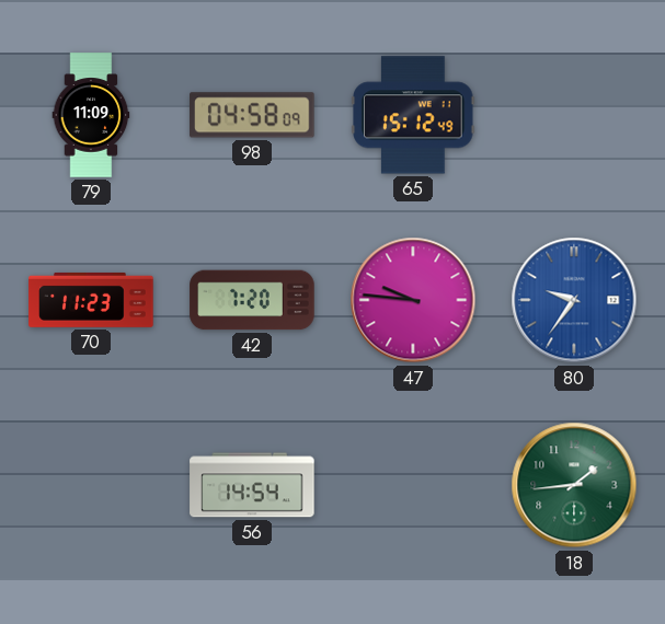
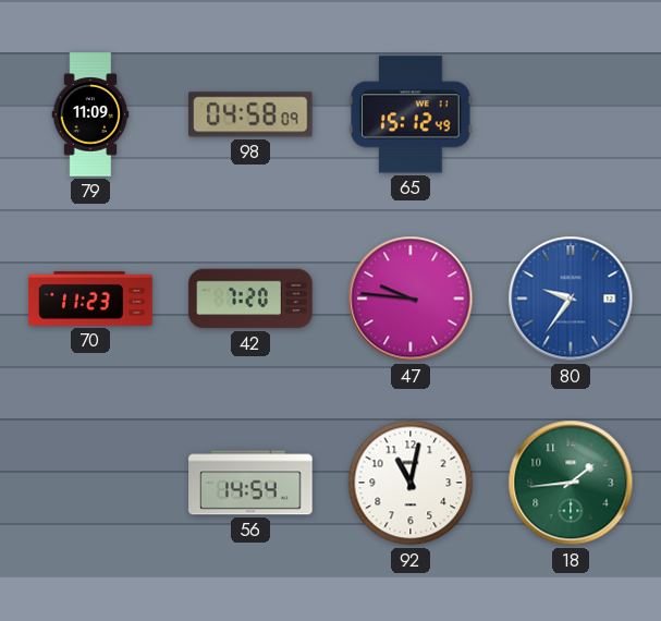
92: none -> 11:02 (411, 483)
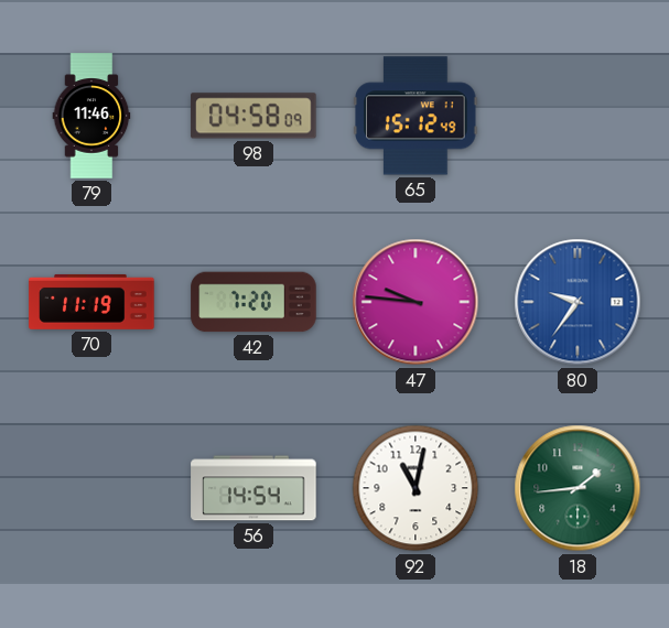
79: 11:09 -> 11:46 (91, 116)
70: 11:23 -> 11:19 (91, 302)
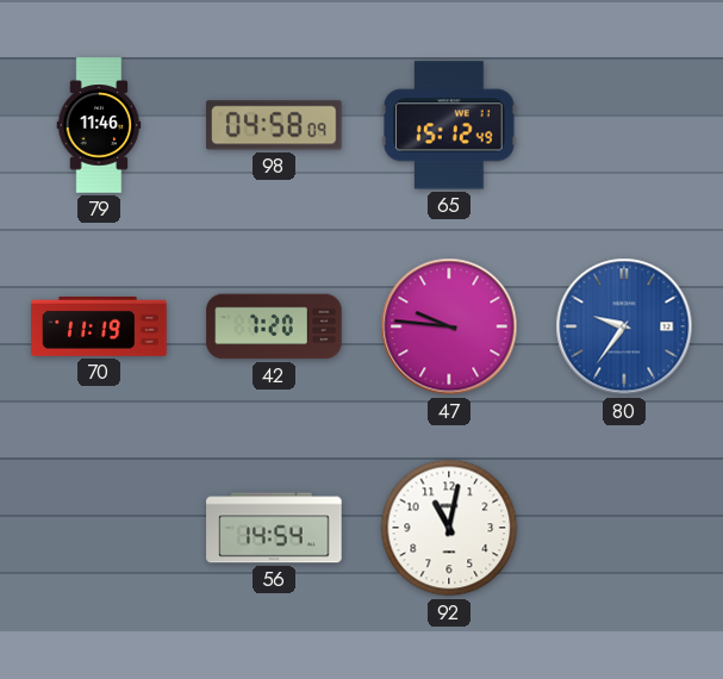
18: 1:44 -> none (578, 488)
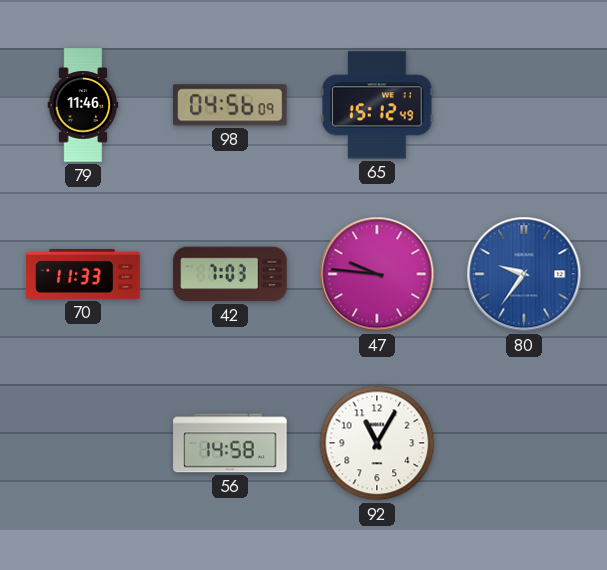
98: 04:58 -> 04:56 (230, 105)
70: 11:19 -> 11:33 (83, 274)
42: 7:20 -> 7:03 (230, 274)
56: 14:54 -> 14:58 (230, 443)
92: 11:02 -> 11:05 (377, 443)
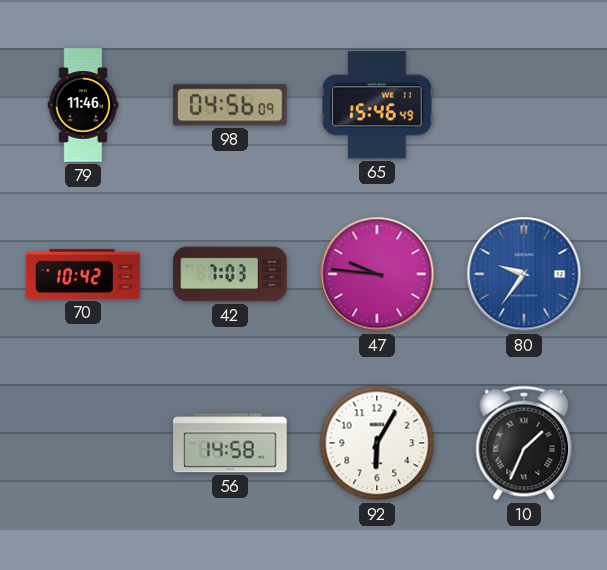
65: 15:12 -> 15:46 (377, 105)
70: 11:33 -> 10:42 (83, 274)
92: 11:05 -> 6:05 (377, 443)
10: none -> 1:34 (524, 443)
